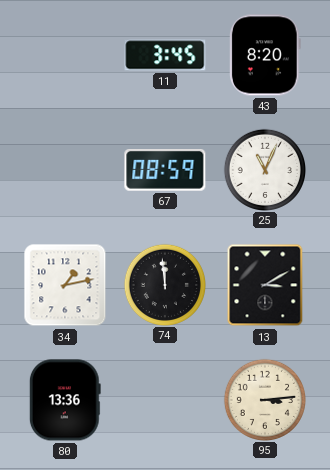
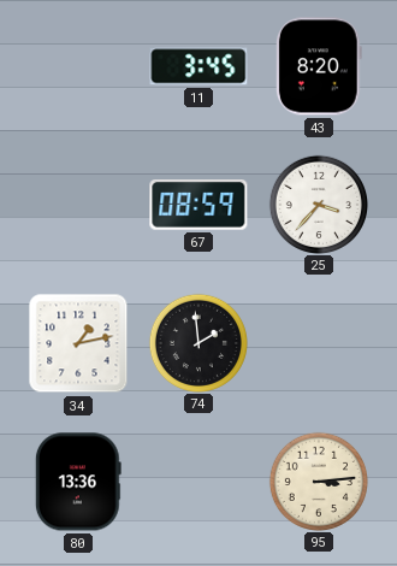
25: 11:04 -> 3:37 (318, 204)
74: 11:59 -> 1:59 (197, 342)
13: 3:10 -> none (265, 285)
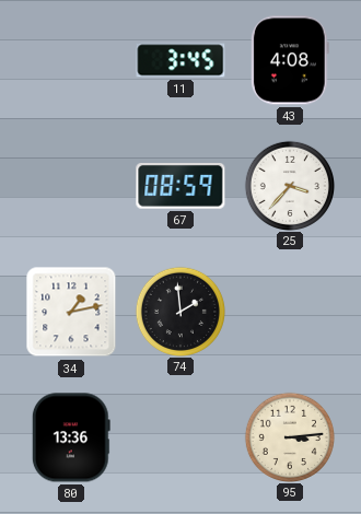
43: 8:20 -> 4:08 (290, 60)
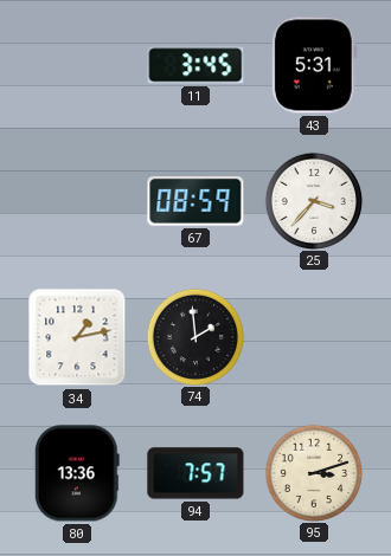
43: 4:08 -> 5:31 (314, 65)
94: none -> 7:57 (195, 473)
95: 3:14 -> 3:12 (313, 472)
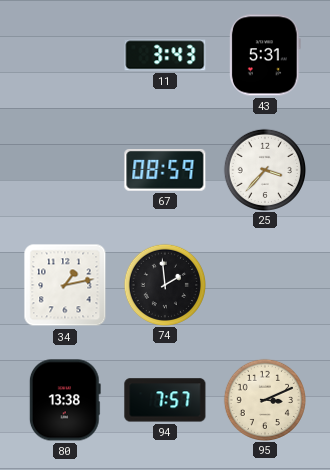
11: 3:45 -> 3:43 (165, 55)
80: 13:36 -> 13:38 (65, 400)
95: 3:12 -> 3:11 (264, 399)
